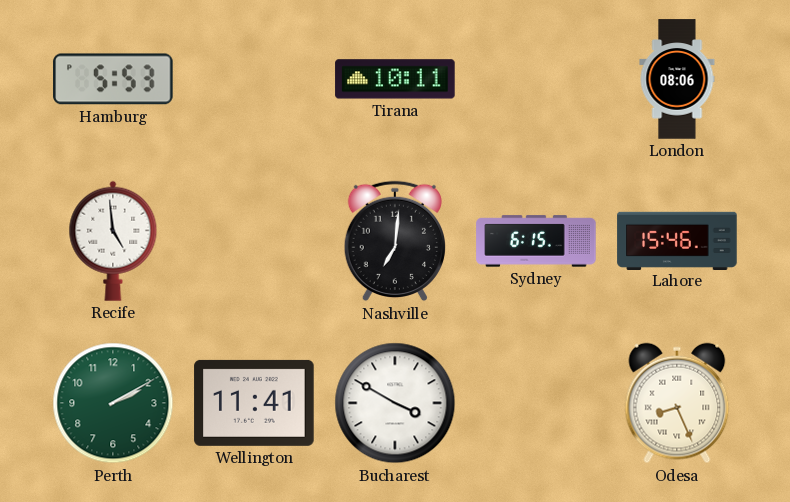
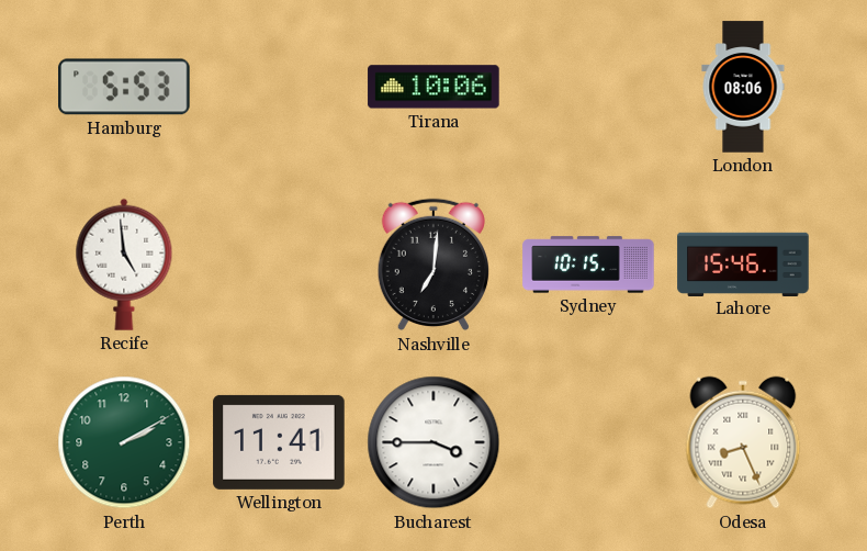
Tirana: 10:11 -> 10:06 (434, 87)
Sydney: 6:15 -> 10:15 (588, 265)
Bucharest: 3:50 -> 3:45 (434, 442)
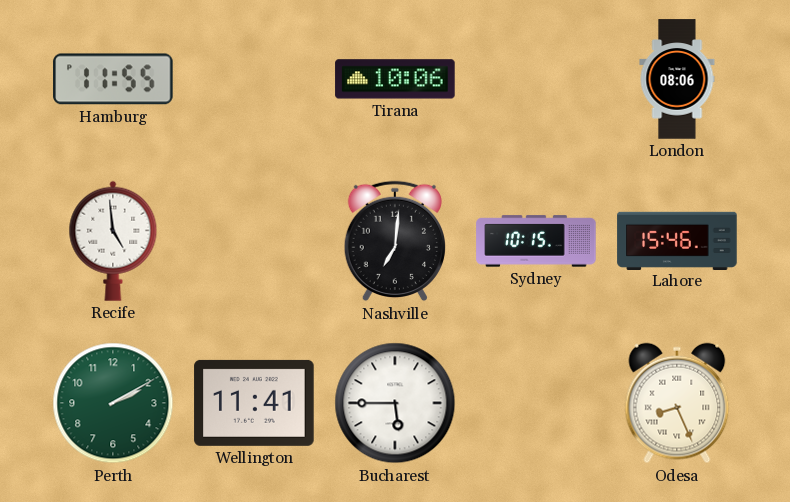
Hamburg: 5:53 -> 11:55 (113, 79)
Bucharest: 3:45 -> 5:45 (395, 403)
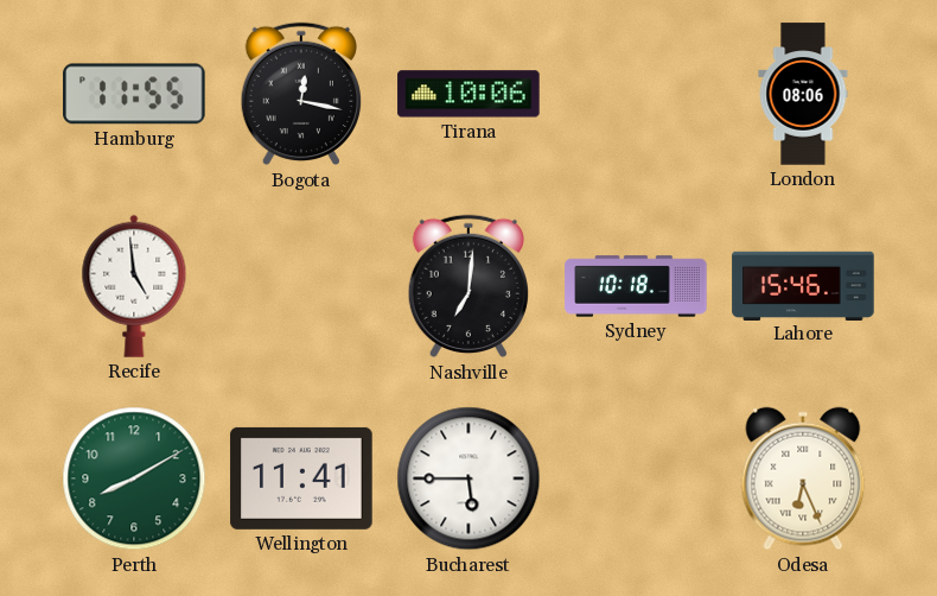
Bogota: none -> 12:17 (301, 94)
Sydney: 10:15 -> 10:18 (636, 286)
Perth: 2:10 -> 8:10 (134, 478)
Odesa: 8:26 -> 6:26 (803, 478)
